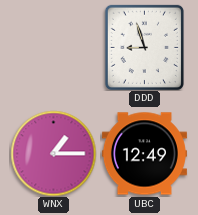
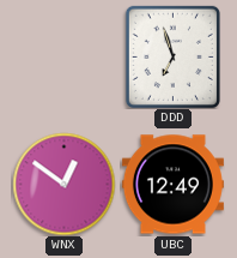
DDD: 8:57 -> 6:57 (172, 56)
WNX: 1:15 -> 12:51 (63, 184)
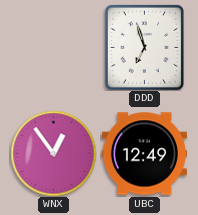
WNX: 12:51 -> 12:54 (53, 153)
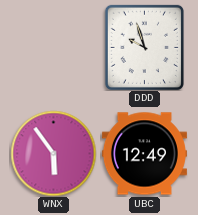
DDD: 6:57 -> 9:57 (144, 47)
WNX: 12:54 -> 5:54 (53, 153)
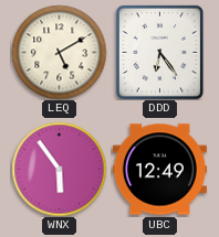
LEQ: none -> 5:10 (59, 52)
DDD: 9:57 -> 6:24 (159, 52)
